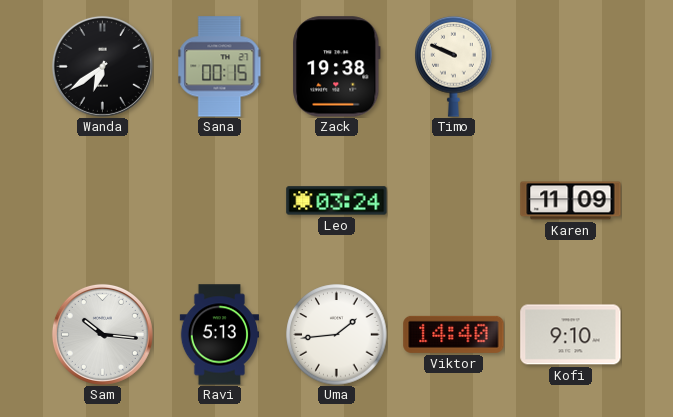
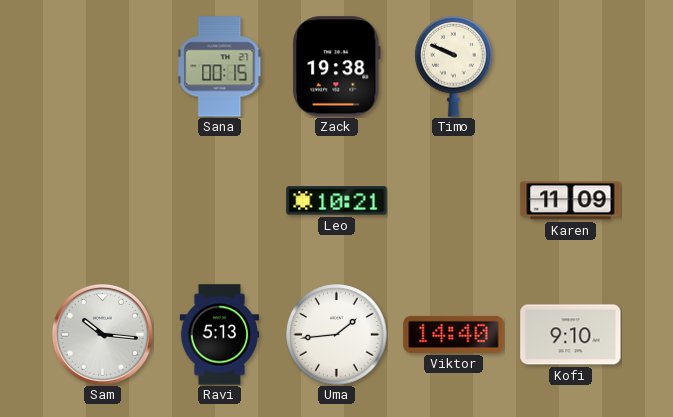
Wanda: 6:39 -> none (102, 66)
Leo: 03:24 -> 10:21 (337, 201)
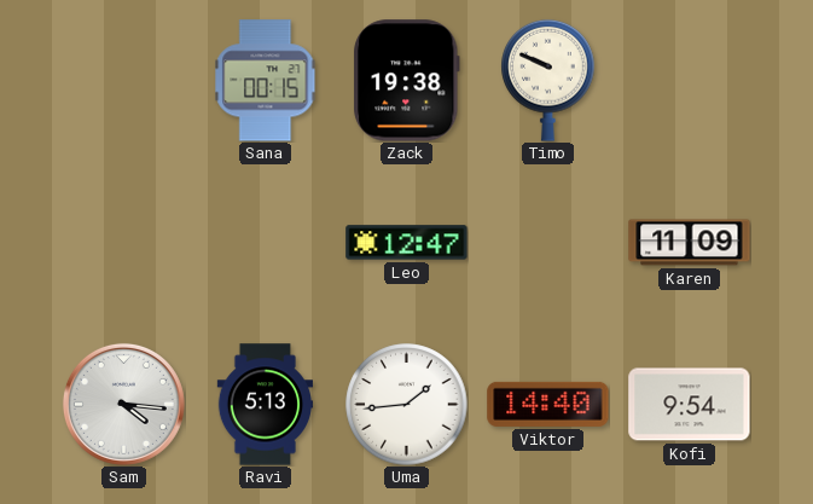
Leo: 10:21 -> 12:47 (407, 243)
Sam: 10:16 -> 4:16 (123, 404)
Kofi: 9:10 -> 9:54 (690, 405)
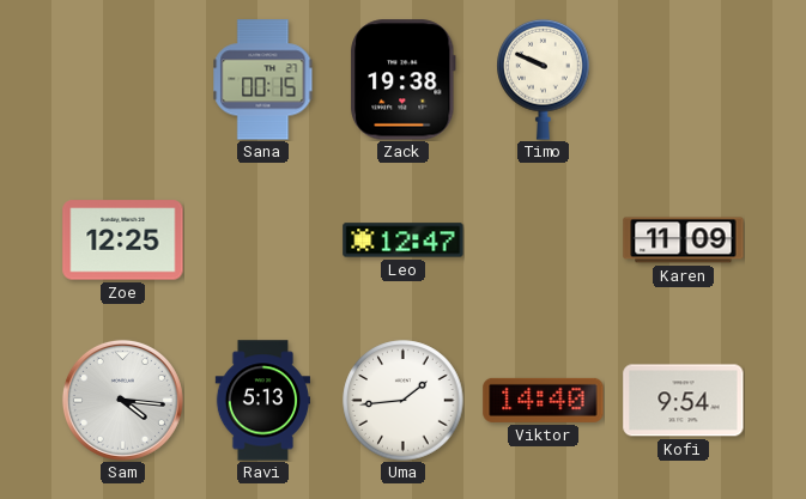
Zoe: none -> 12:25 (123, 241)
